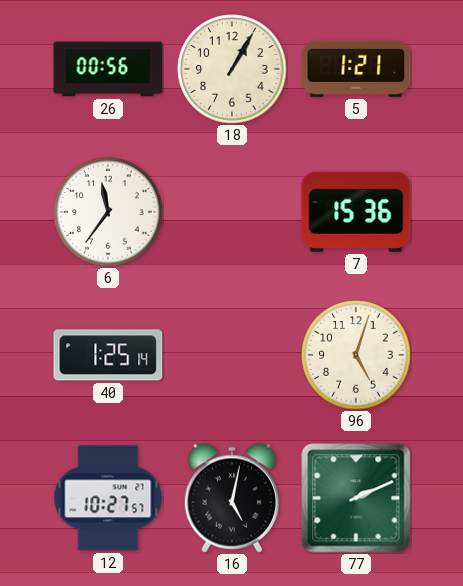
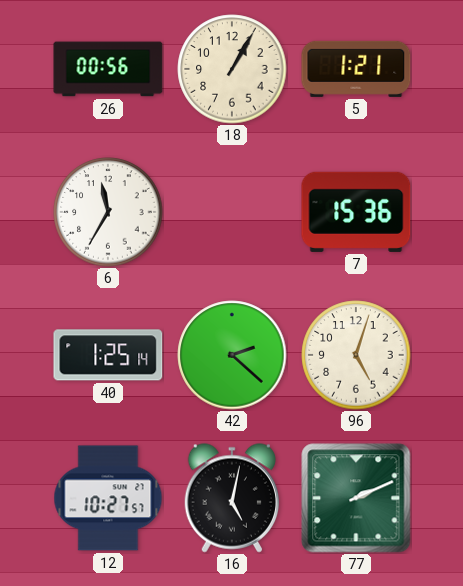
6: 11:36 -> 11:35 (108, 212)
42: none -> 2:22 (232, 355)
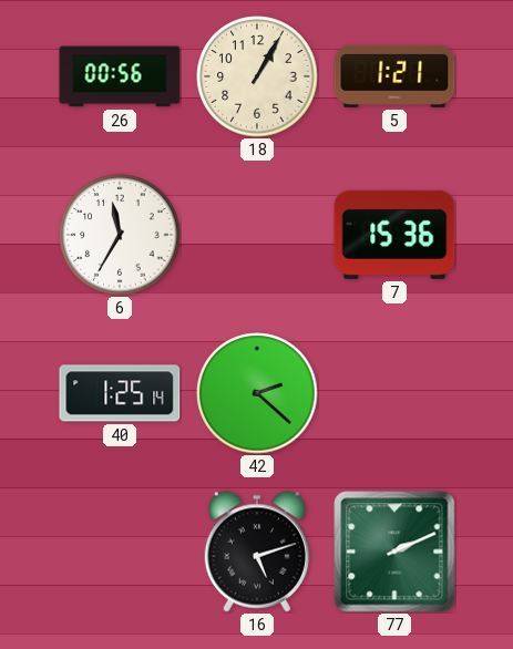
96: 5:03 -> none (356, 355)
12: 10:27 -> none (108, 498)
16: 5:02 -> 5:12 (256, 552)
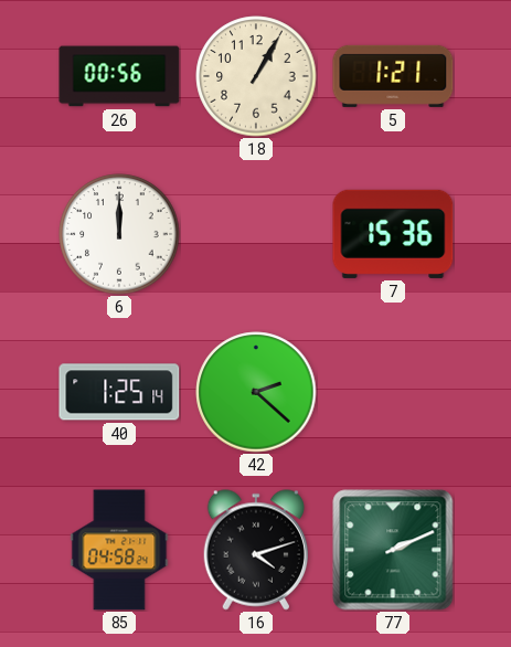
6: 11:35 -> 12:00 (119, 234)
85: none -> 04:58 (119, 550)
16: 5:12 -> 4:12 (255, 550)
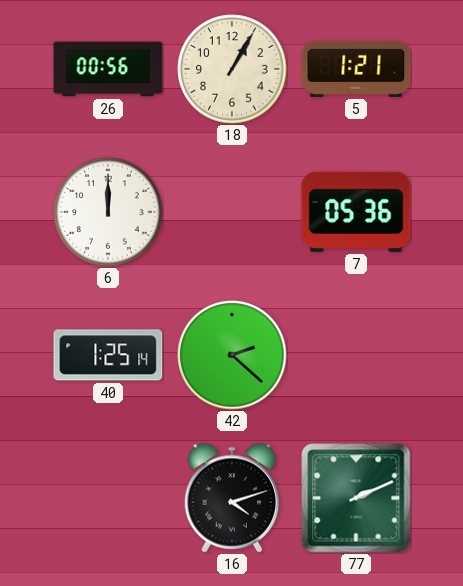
7: 15:36 -> 05:36 (356, 212)
85: 04:58 -> none (119, 550)
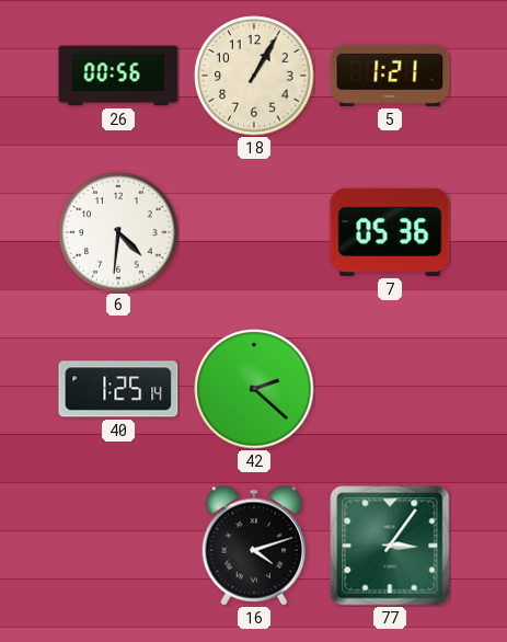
6: 12:00 -> 4:31 (118, 232)
77: 2:11 -> 3:06 (390, 546)
